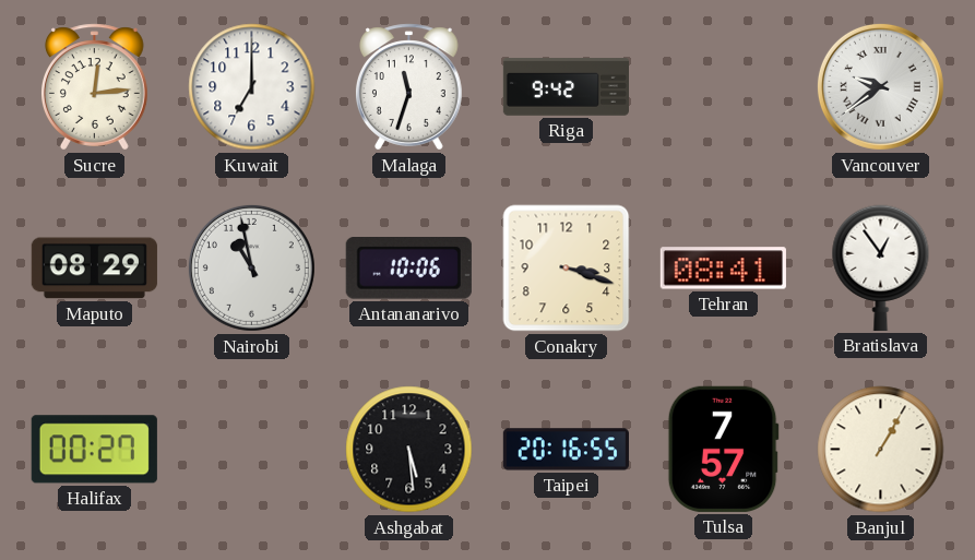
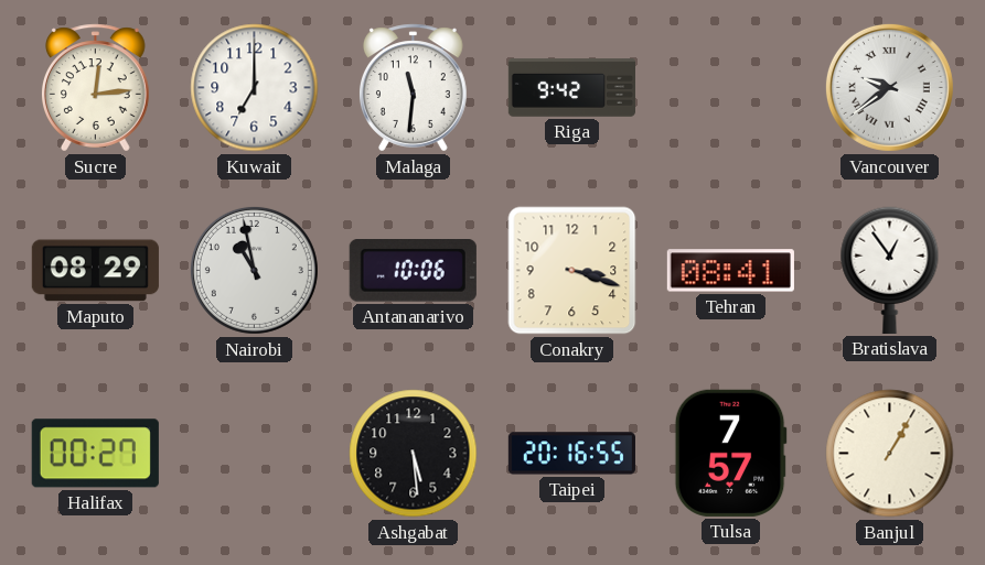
Malaga: 11:33 -> 11:31 (413, 88)
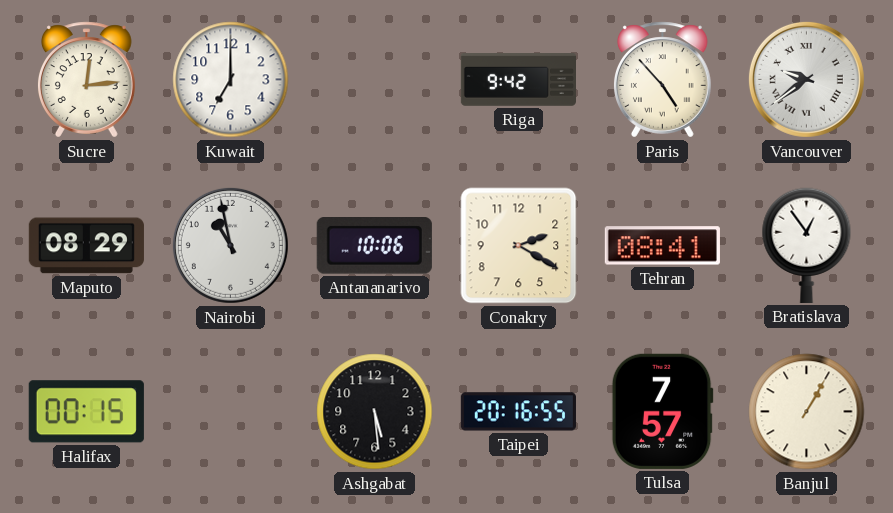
Malaga: 11:31 -> none (413, 88)
Paris: none -> 4:53 (662, 80)
Conakry: 3:18 -> 2:20 (519, 246)
Halifax: 00:27 -> 00:15 (86, 412)
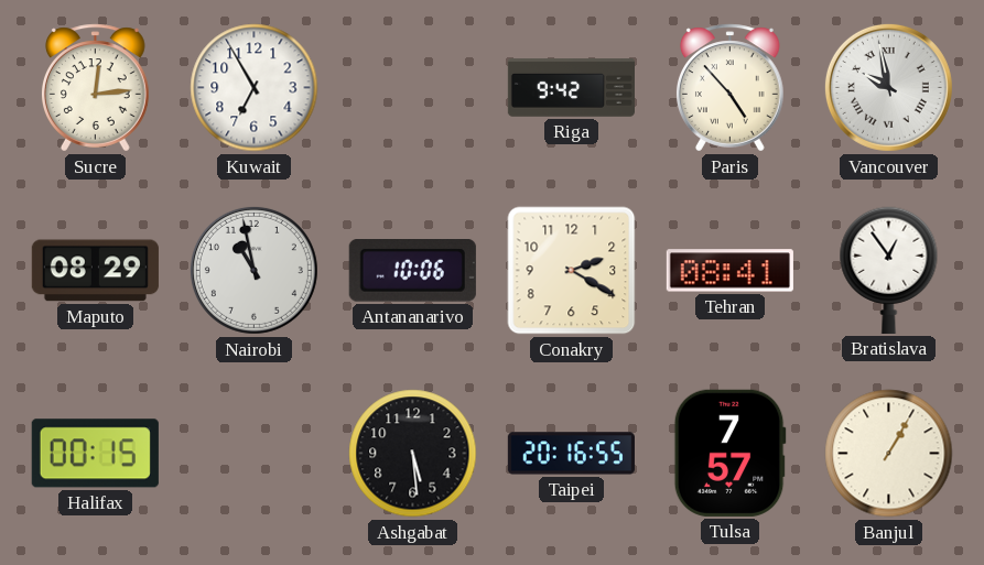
Kuwait: 7:00 -> 6:55 (255, 88)
Vancouver: 9:39 -> 9:58 (888, 87)
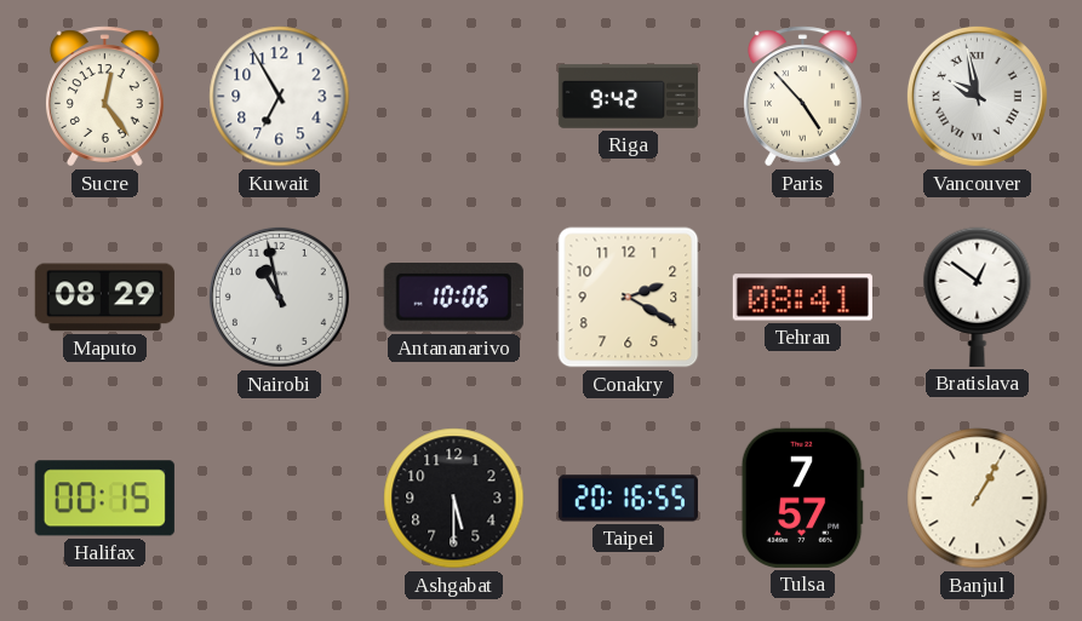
Sucre: 12:14 -> 12:24 (104, 97)
Bratislava: 12:54 -> 12:51 (978, 297)
Ashgabat: 5:29 -> 5:30 (454, 499)
